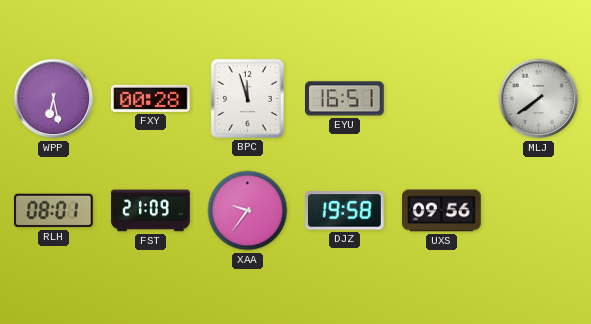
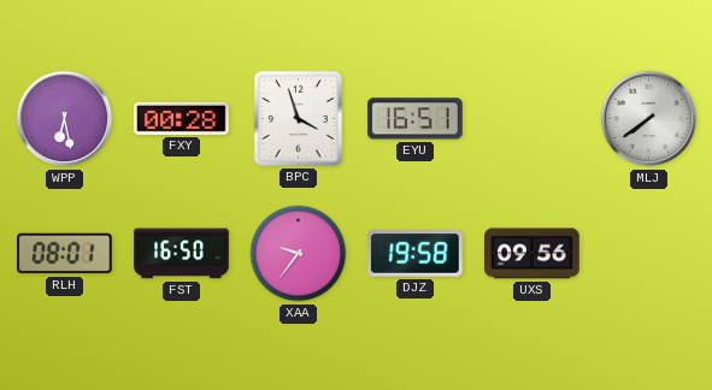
BPC: 11:57 -> 3:57 (298, 118)
FST: 21:09 -> 16:50 (182, 254)
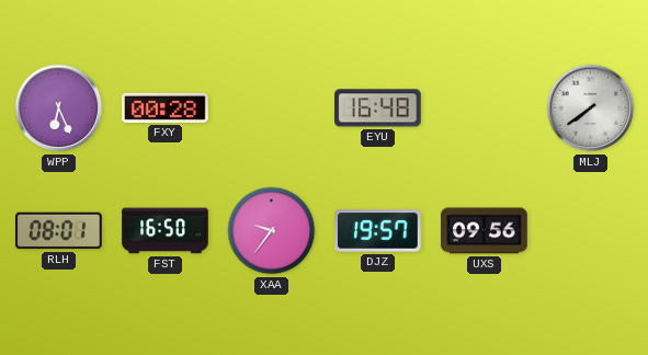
WPP: 6:28 -> 6:26 (59, 108)
BPC: 3:57 -> none (298, 118)
EYU: 16:51 -> 16:48 (378, 108)
DJZ: 19:58 -> 19:57 (378, 231)
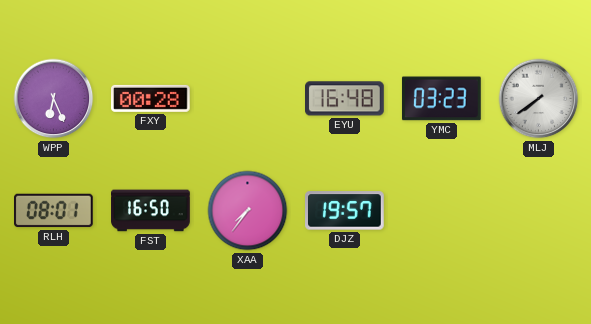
YMC: none -> 03:23 (441, 99)
XAA: 9:36 -> 7:36 (248, 211)
UXS: 09:56 -> none (485, 231)
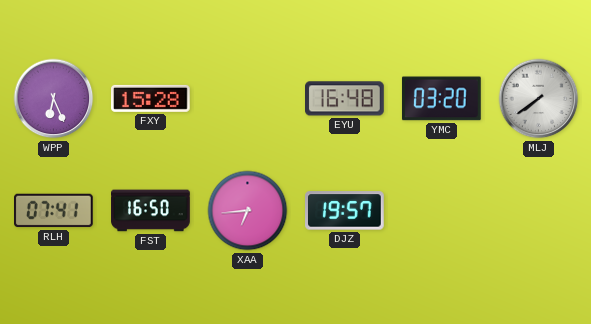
FXY: 00:28 -> 15:28 (151, 98)
YMC: 03:23 -> 03:20 (441, 99)
RLH: 08:01 -> 07:41 (54, 211)
XAA: 7:36 -> 6:44 (248, 211)
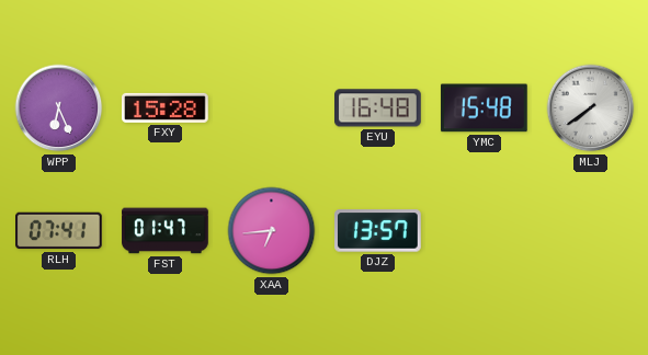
YMC: 03:20 -> 15:48 (484, 108)
FST: 16:50 -> 01:47 (166, 231)
DJZ: 19:57 -> 13:57 (378, 231)
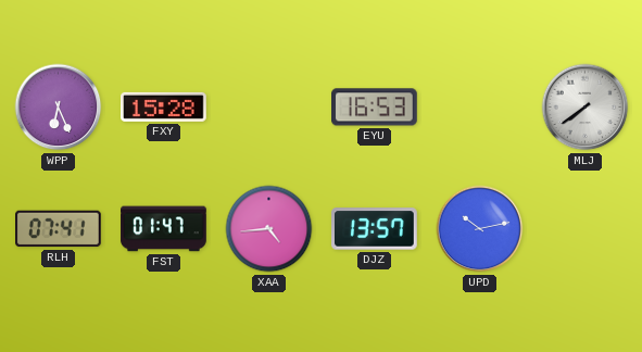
EYU: 16:48 -> 16:53 (375, 108)
YMC: 15:48 -> none (484, 108)
XAA: 6:44 -> 4:44 (269, 229)
UPD: none -> 10:13 (480, 229)
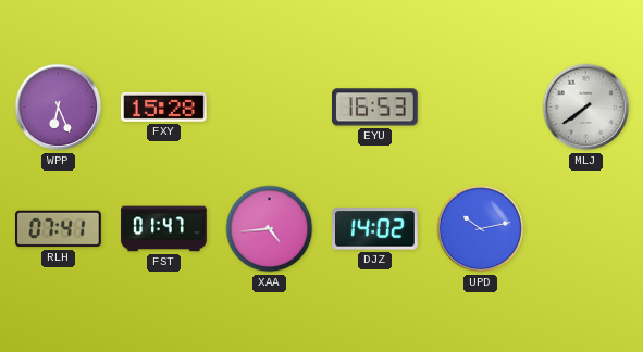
DJZ: 13:57 -> 14:02 (375, 229)
